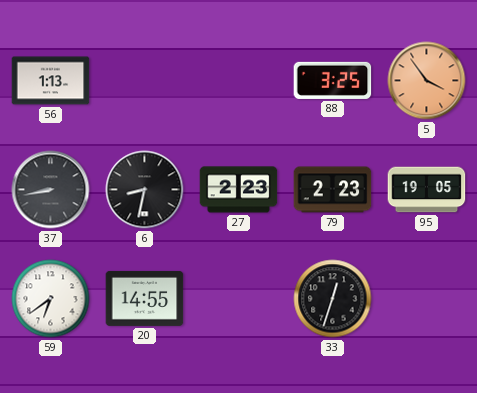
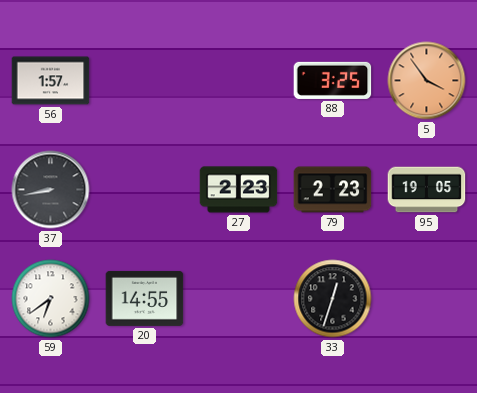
56: 1:13 -> 1:57 (51, 81)
6: 8:32 -> none (145, 190)
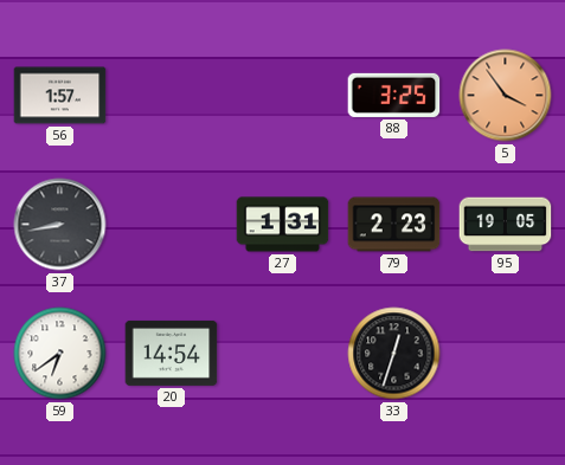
27: 2:23 -> 1:31 (283, 225)
20: 14:55 -> 14:54 (172, 353)
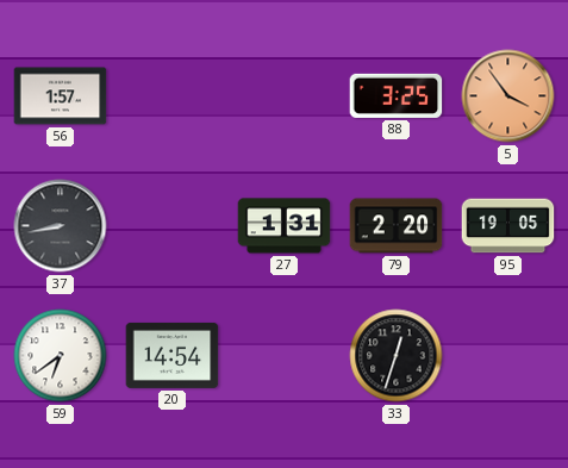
79: 2:23 -> 2:20 (397, 226)
